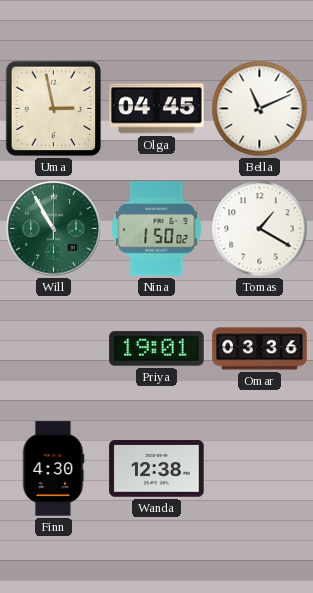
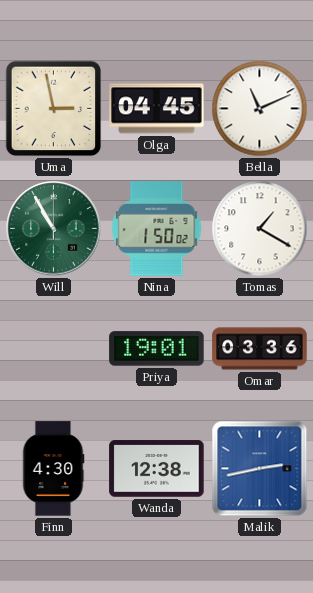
Malik: none -> 2:43 (260, 469)
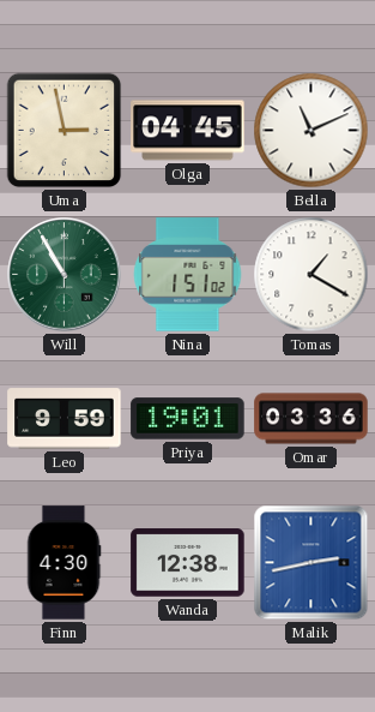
Nina: 1:50 -> 1:51 (188, 275)
Leo: none -> 9:59 (65, 419)
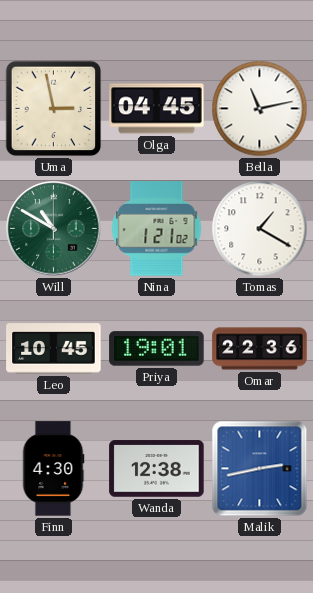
Bella: 11:11 -> 11:13 (260, 109)
Will: 10:55 -> 10:50 (54, 229)
Nina: 1:51 -> 1:21 (157, 229)
Leo: 9:59 -> 10:45 (54, 349)
Omar: 03:36 -> 22:36 (260, 349)
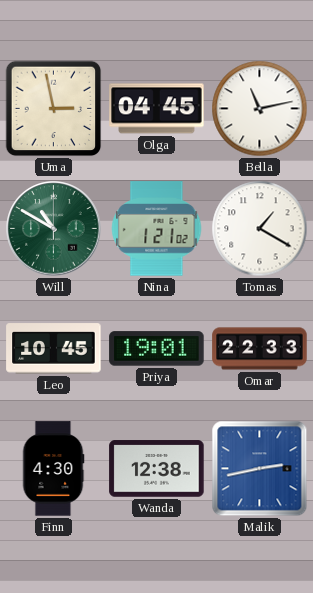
Omar: 22:36 -> 22:33 (260, 349)
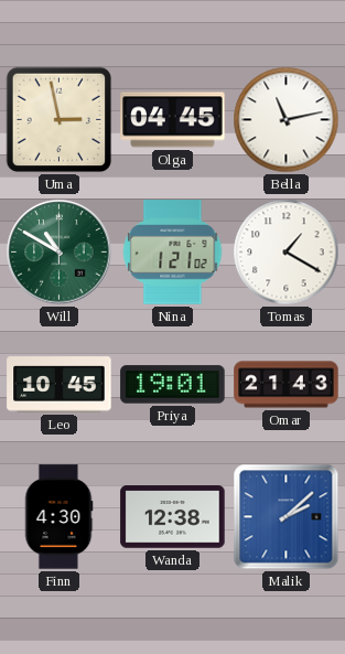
Omar: 22:33 -> 21:43 (287, 385)
Malik: 2:43 -> 2:08 (287, 517)
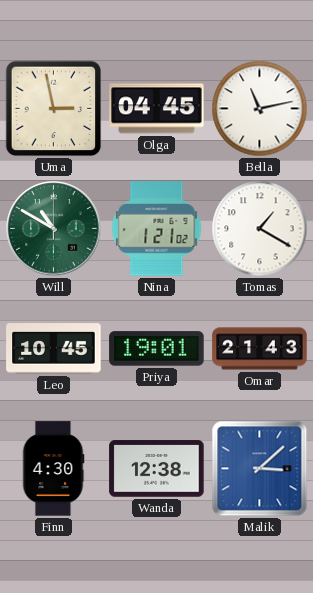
Malik: 2:08 -> 3:08 (260, 469)
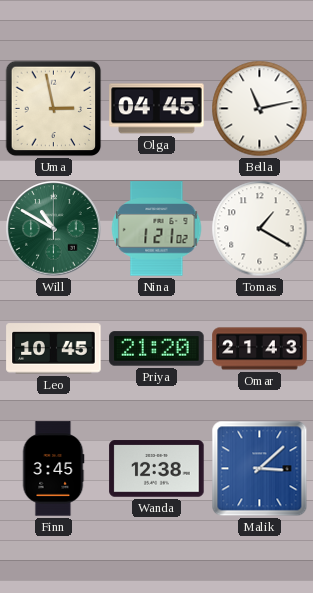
Priya: 19:01 -> 21:20 (157, 349)
Finn: 4:30 -> 3:45 (53, 469)
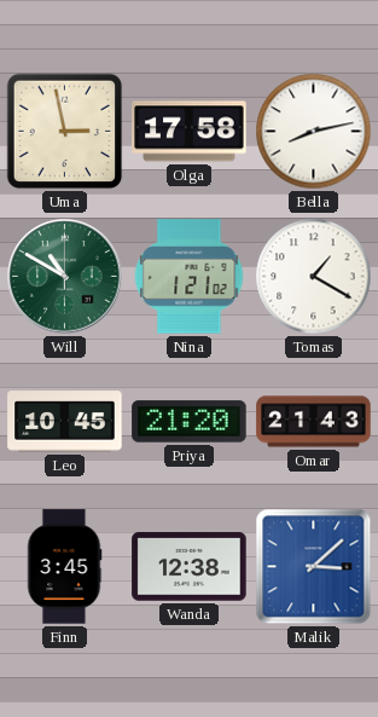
Olga: 04:45 -> 17:58 (190, 132)
Bella: 11:13 -> 8:13 (314, 132)
